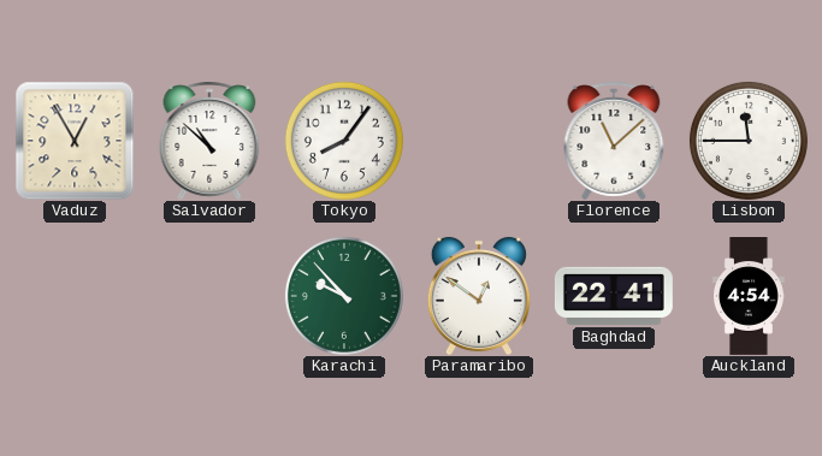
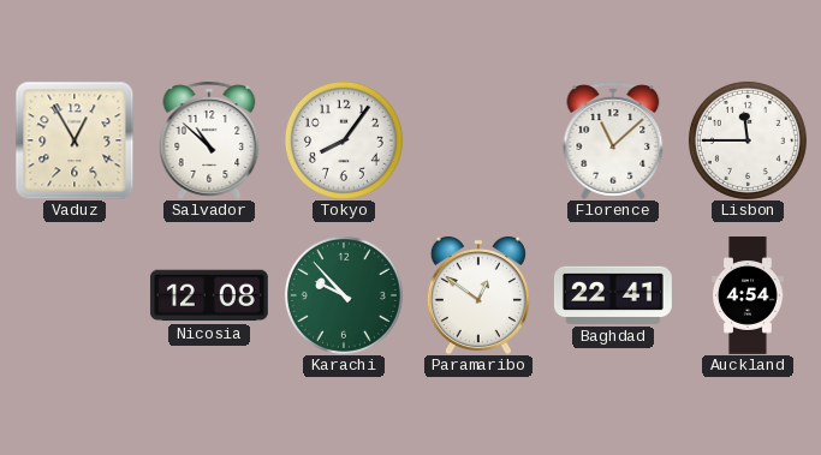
Nicosia: none -> 12:08 (209, 295)
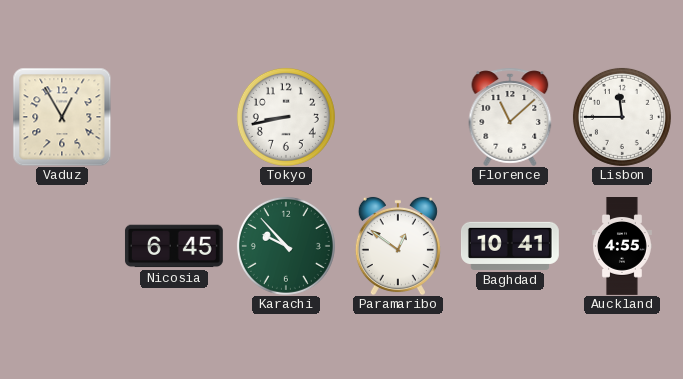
Salvador: 10:52 -> none (209, 140)
Tokyo: 8:06 -> 8:43 (286, 117)
Nicosia: 12:08 -> 6:45 (174, 246)
Baghdad: 22:41 -> 10:41 (510, 246)
Auckland: 4:54 -> 4:55 (623, 247)
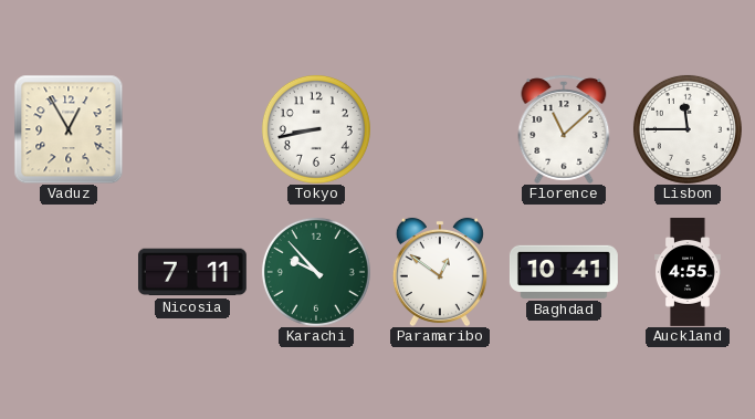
Nicosia: 6:45 -> 7:11 (192, 272)
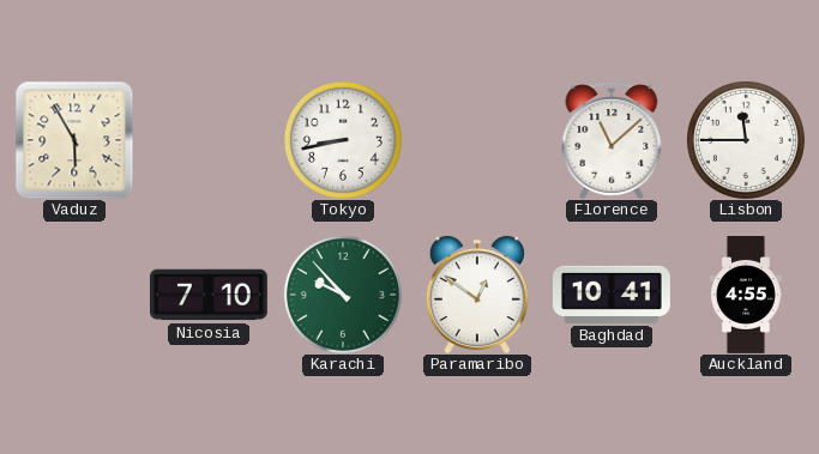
Vaduz: 12:55 -> 5:55 (74, 140)
Nicosia: 7:11 -> 7:10 (209, 295)
